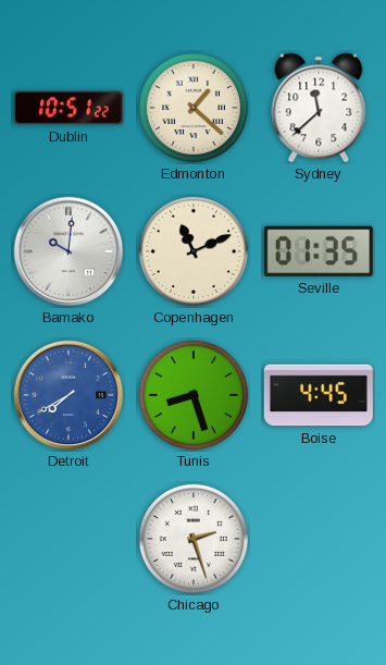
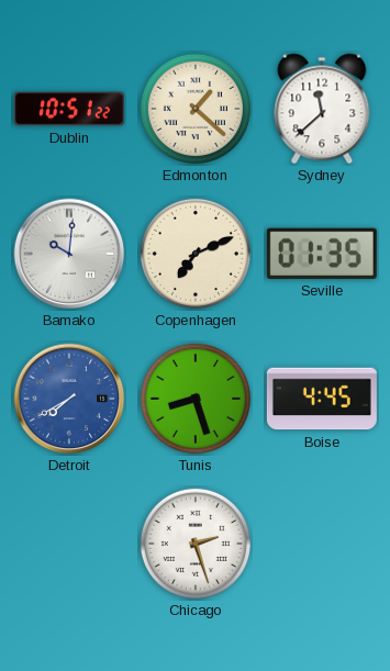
Copenhagen: 11:11 -> 7:11 (196, 254)
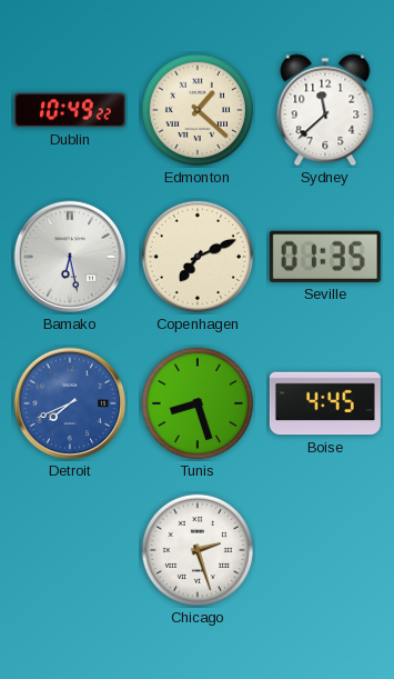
Dublin: 10:51 -> 10:49 (70, 110)
Bamako: 10:01 -> 6:28 (70, 257)
Detroit: 7:40 -> 7:41 (70, 403)
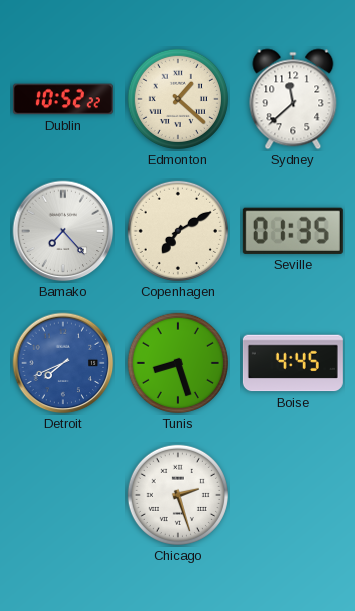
Dublin: 10:49 -> 10:52 (63, 99)
Bamako: 6:28 -> 7:23 (63, 231)
Copenhagen: 7:11 -> 7:10 (178, 231)
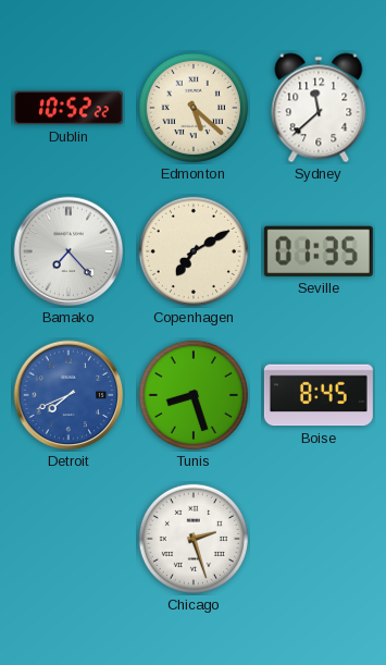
Edmonton: 1:22 -> 5:22 (194, 108)
Boise: 4:45 -> 8:45 (319, 395)
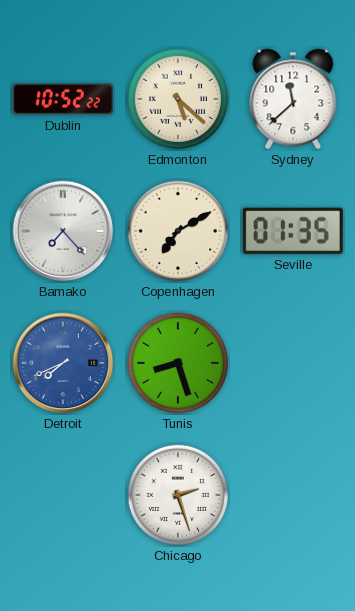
Boise: 8:45 -> none (319, 395)
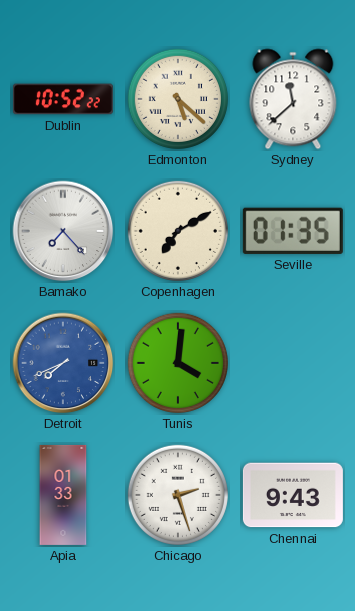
Tunis: 8:27 -> 4:01 (178, 363)
Apia: none -> 01:33 (63, 495)
Chennai: none -> 9:43 (293, 495)
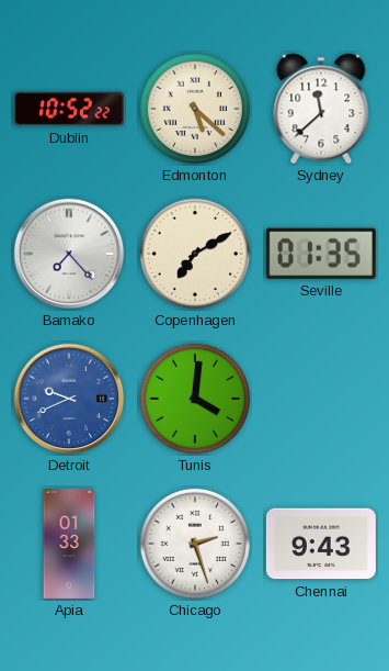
Detroit: 7:41 -> 9:41 (69, 399)
